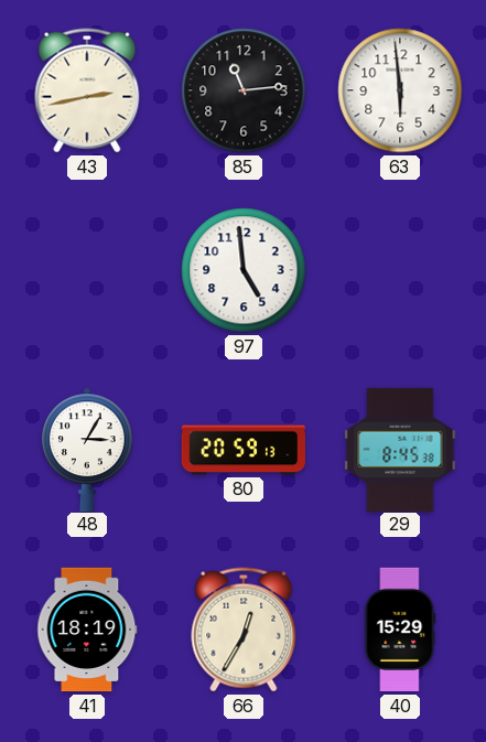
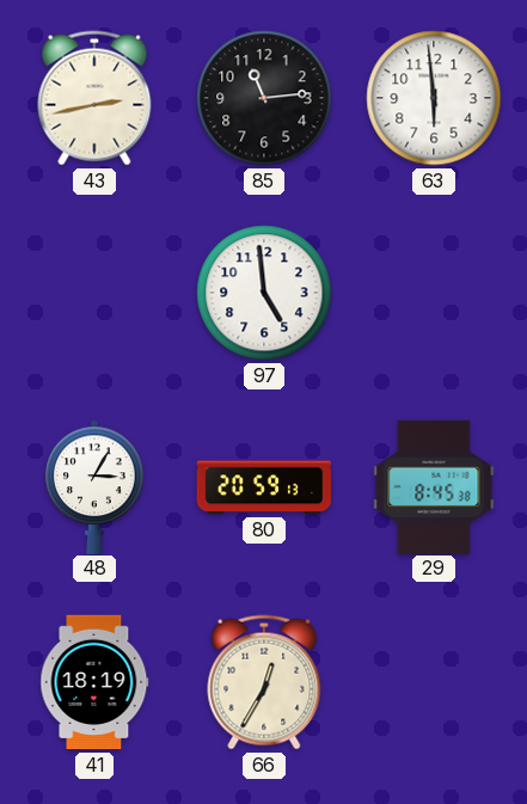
40: 15:29 -> none (400, 630)
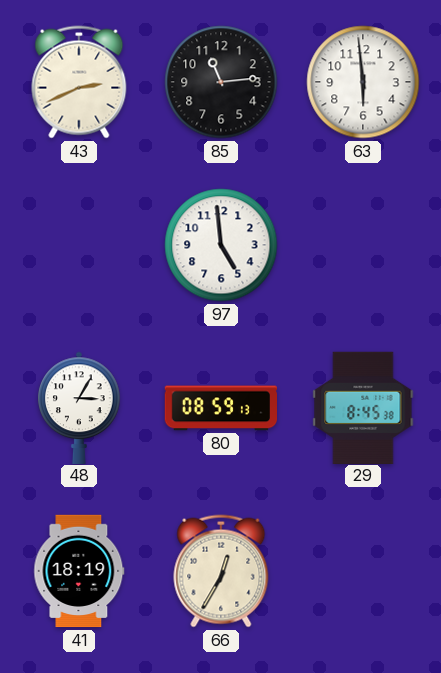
43: 2:43 -> 2:41 (79, 82)
80: 20:59 -> 08:59 (221, 408)
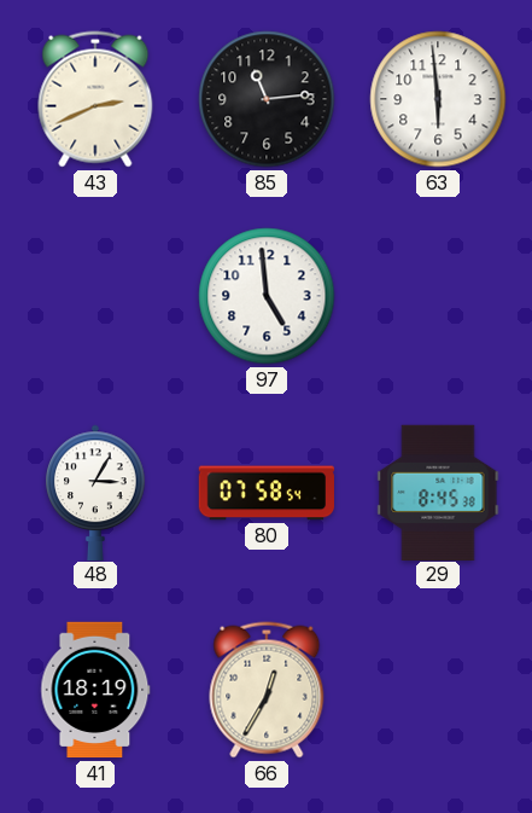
80: 08:59 -> 07:58 (267, 493)
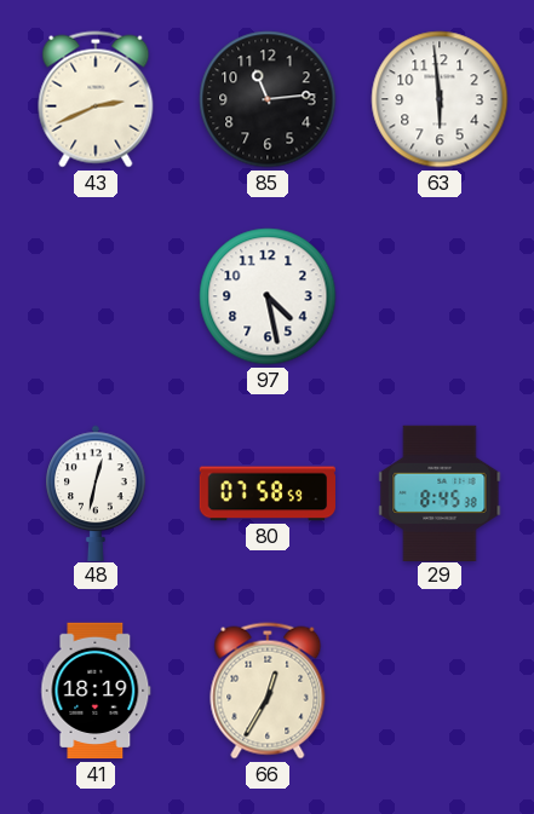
97: 4:59 -> 4:28 (268, 296)
48: 3:05 -> 12:32 (96, 492)
80: 07:58:54 -> 07:58:59 (268, 493)
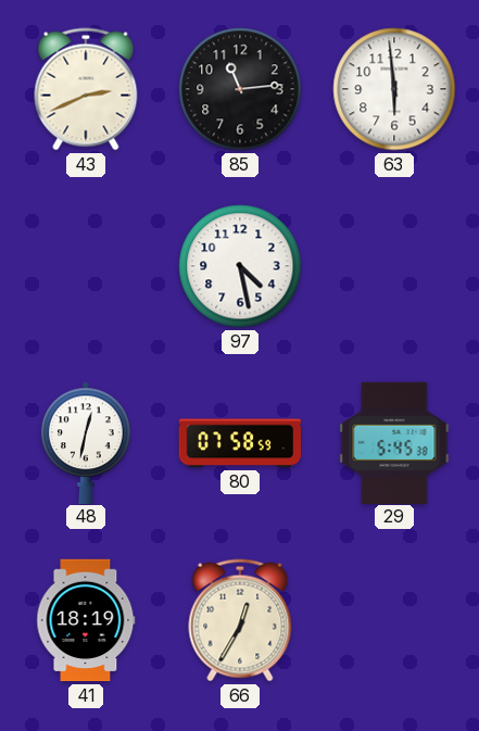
29: 8:45 -> 5:45 (394, 442)
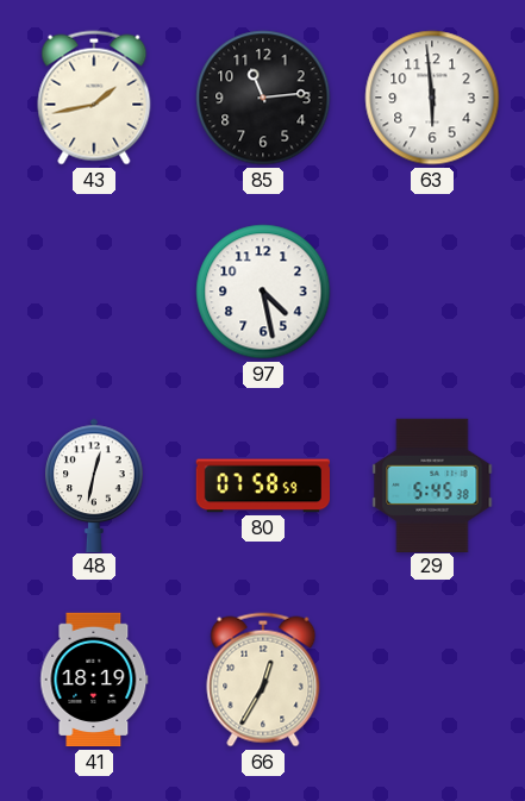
43: 2:41 -> 1:43 (94, 98)
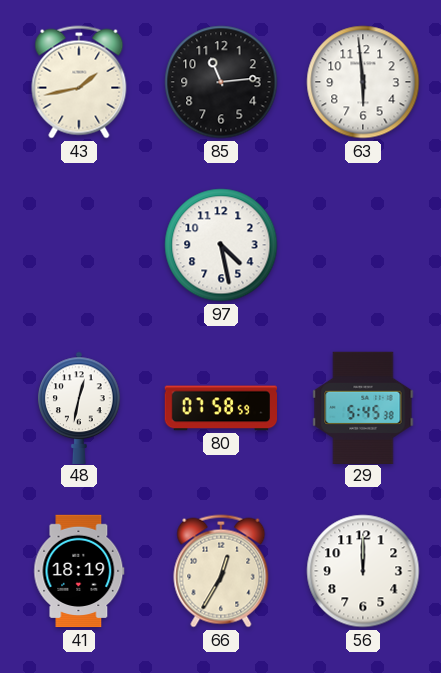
56: none -> 12:00 (363, 571)
